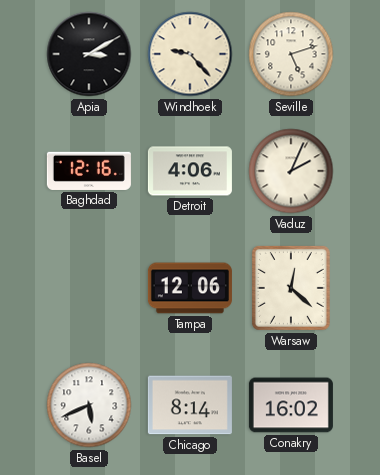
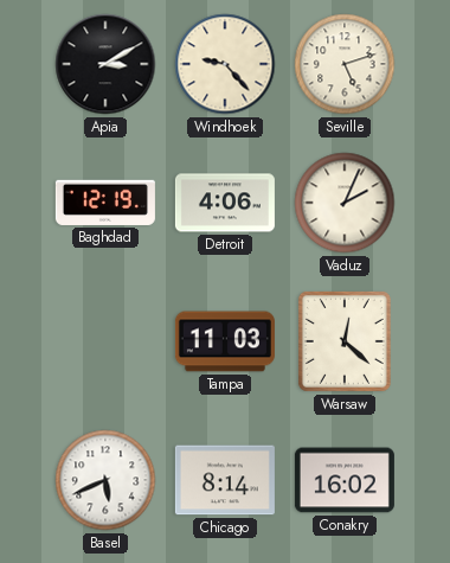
Baghdad: 12:16 -> 12:19 (105, 203)
Tampa: 12:06 -> 11:03 (225, 341)
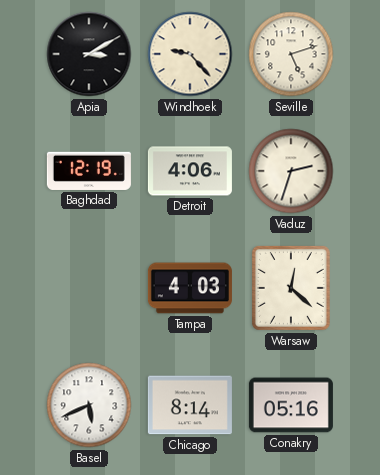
Vaduz: 2:04 -> 2:33 (291, 171)
Tampa: 11:03 -> 4:03 (190, 288)
Conakry: 16:02 -> 05:16 (291, 405)
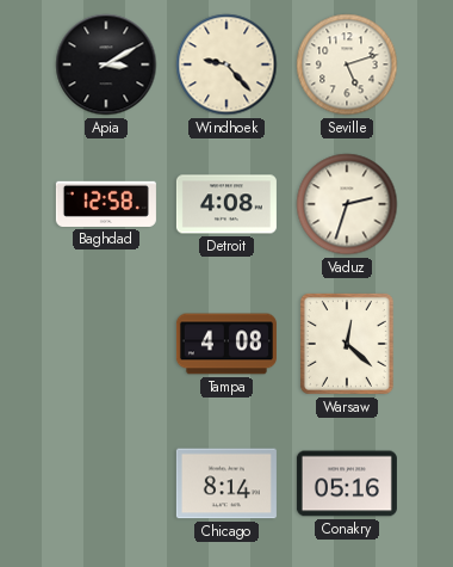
Baghdad: 12:19 -> 12:58 (106, 204)
Detroit: 4:06 -> 4:08 (226, 204)
Tampa: 4:03 -> 4:08 (226, 344)
Basel: 5:41 -> none (89, 405)
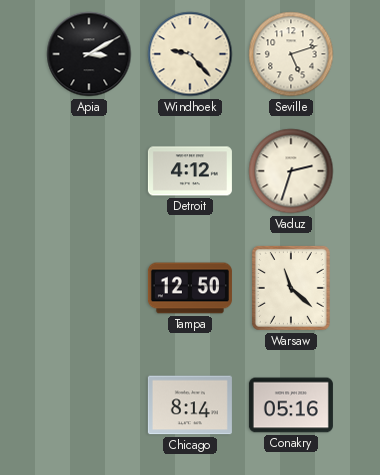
Baghdad: 12:58 -> none (106, 204)
Detroit: 4:08 -> 4:12 (190, 171)
Tampa: 4:08 -> 12:50 (190, 288)
Warsaw: 12:22 -> 11:22 (291, 288)
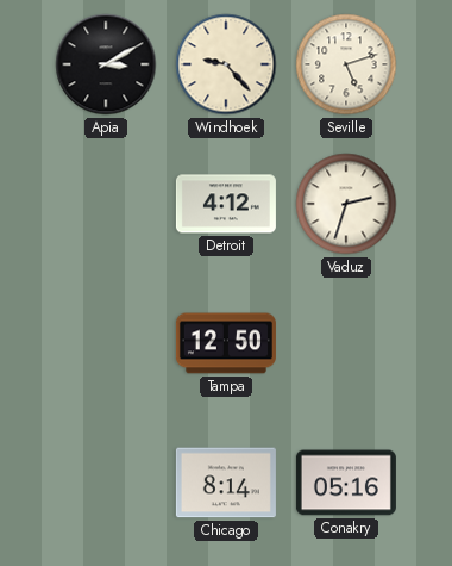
Warsaw: 11:22 -> none (291, 288)
